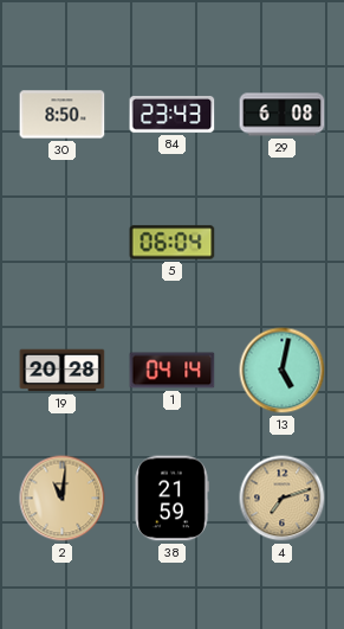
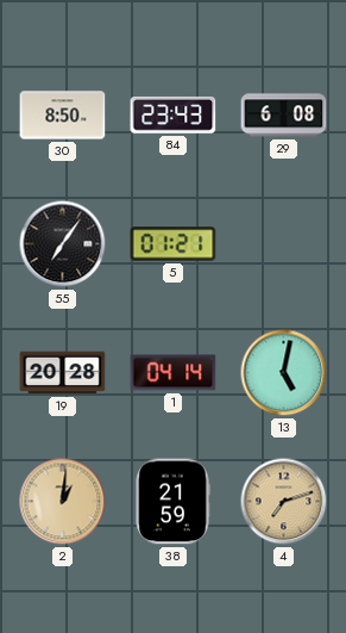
55: none -> 7:06 (63, 244)
5: 06:04 -> 01:21 (174, 244)
2: 11:01 -> 1:01 (63, 502)
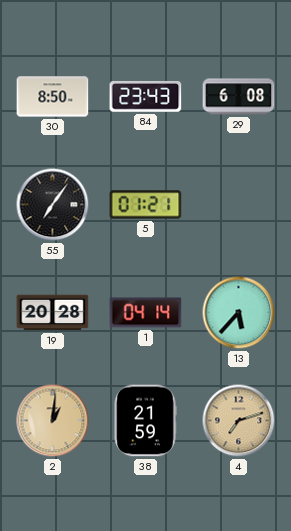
13: 5:02 -> 5:37 (239, 313)
